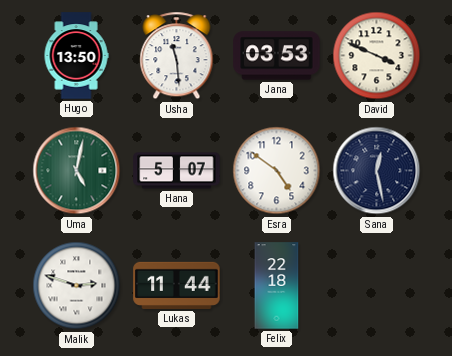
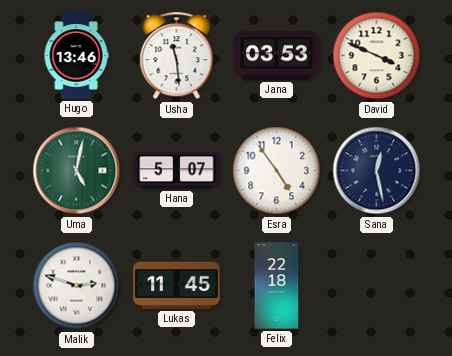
Hugo: 13:50 -> 13:46 (76, 56)
Esra: 4:51 -> 4:54 (277, 171)
Lukas: 11:44 -> 11:45 (177, 285)
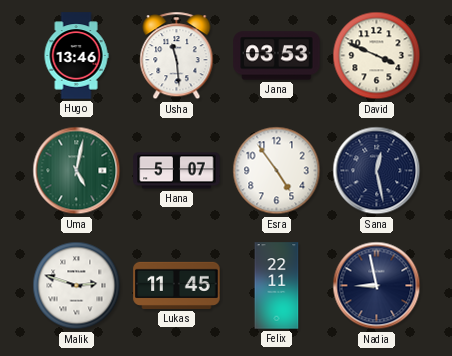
Felix: 22:18 -> 22:11 (277, 286)
Nadia: none -> 8:58 (377, 286)
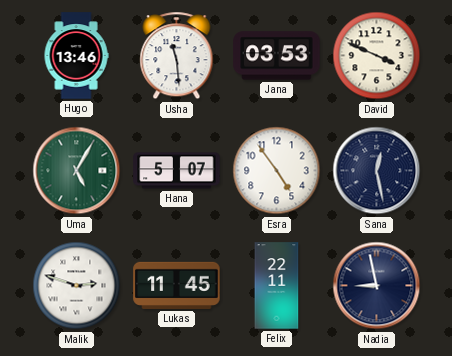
Uma: 5:02 -> 5:05 (77, 171)
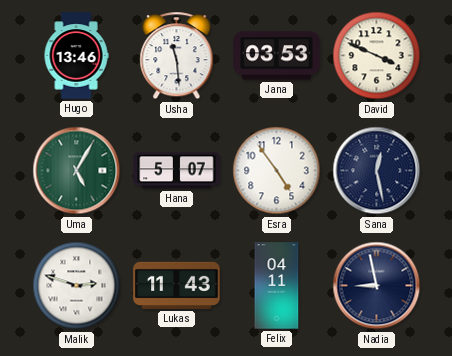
Lukas: 11:45 -> 11:43 (177, 285)
Felix: 22:11 -> 04:11 (277, 286)
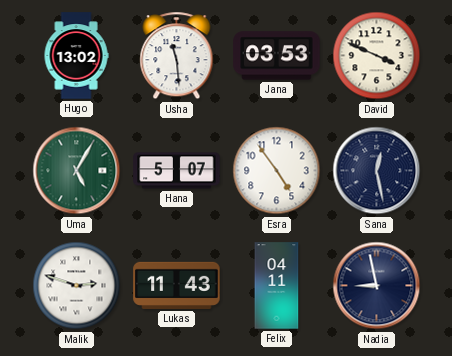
Hugo: 13:46 -> 13:02 (76, 56)
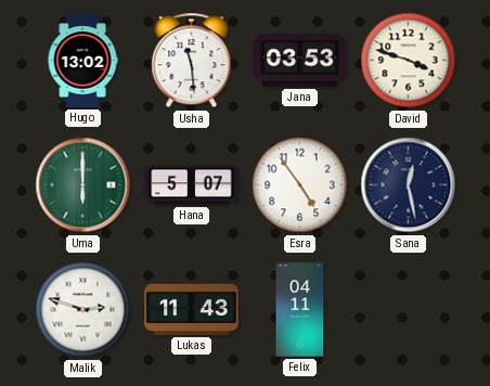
David: 3:49 -> 3:48 (409, 61)
Uma: 5:05 -> 6:00 (83, 185)
Nadia: 8:58 -> none (377, 286)
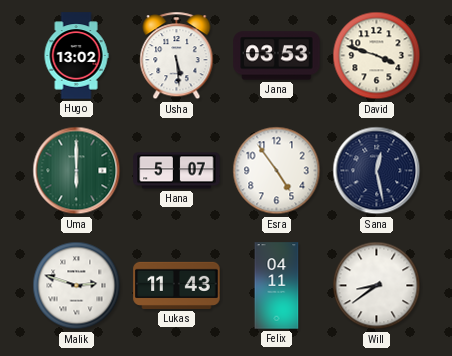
Usha: 11:29 -> 5:29 (177, 56)
Will: none -> 8:39 (377, 286)
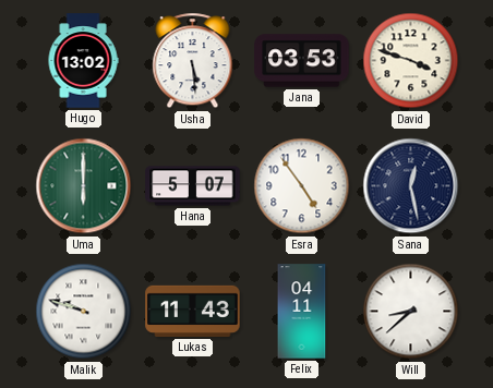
Malik: 2:48 -> 9:48 (84, 312)
Will: 8:39 -> 8:38 (411, 312)
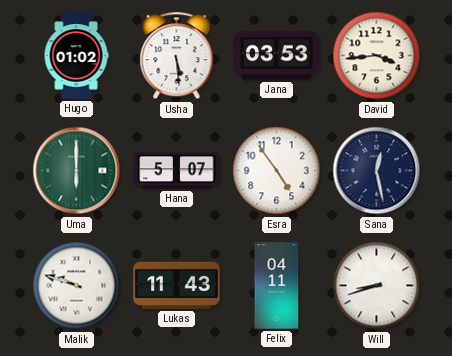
Hugo: 13:02 -> 01:02 (76, 56)
David: 3:48 -> 3:44 (377, 56)
Will: 8:38 -> 8:42 (377, 286)
